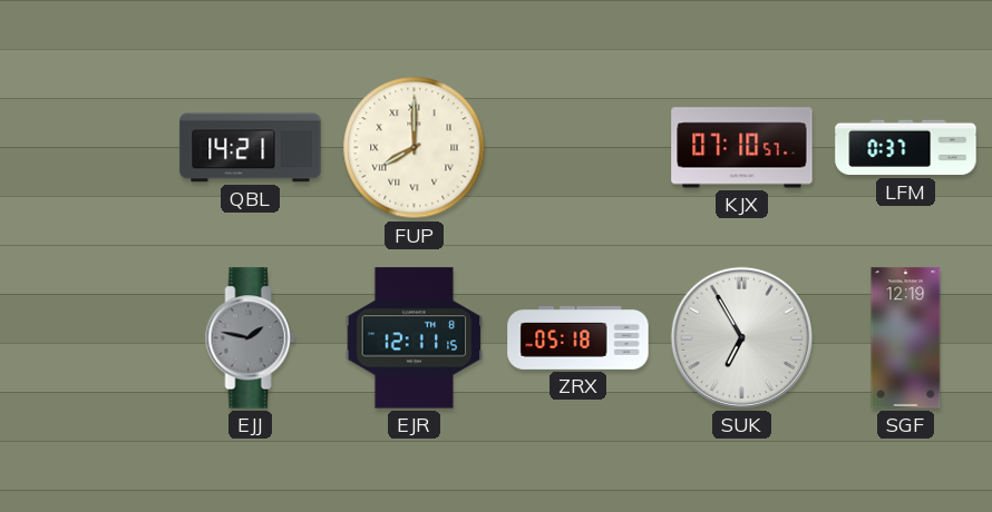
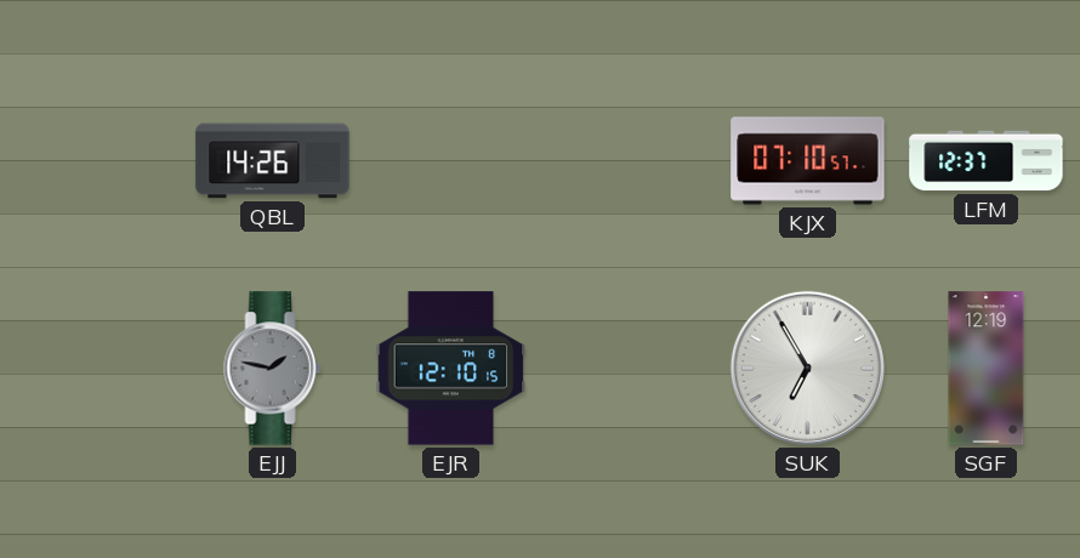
QBL: 14:21 -> 14:26 (273, 161)
FUP: 8:00 -> none (415, 148)
LFM: 0:37 -> 12:37 (987, 161)
EJR: 12:11 -> 12:10 (451, 369)
ZRX: 05:18 -> none (578, 338)
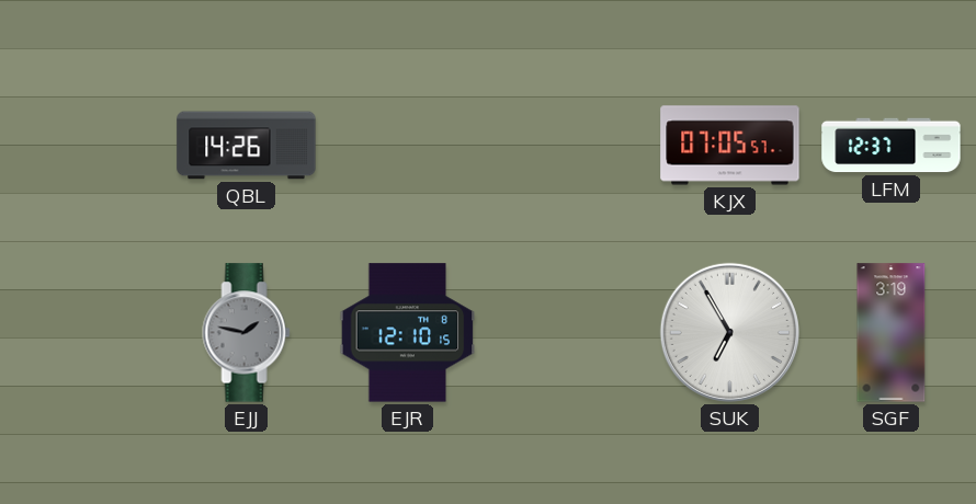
KJX: 07:10 -> 07:05 (730, 146)
SGF: 12:19 -> 3:19 (892, 333)
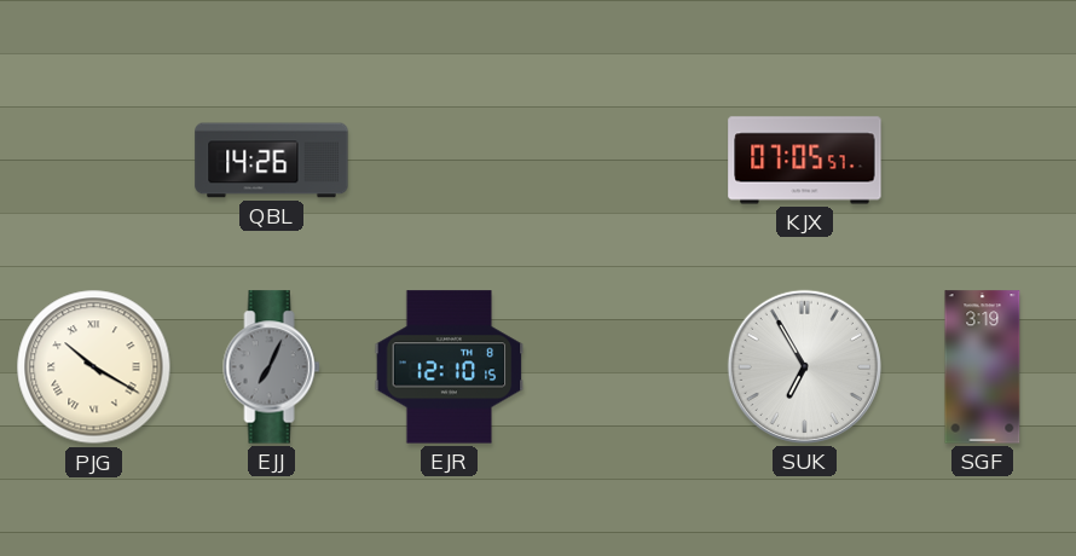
LFM: 12:37 -> none (892, 146)
PJG: none -> 10:20 (94, 367)
EJJ: 1:47 -> 7:04 (272, 367)
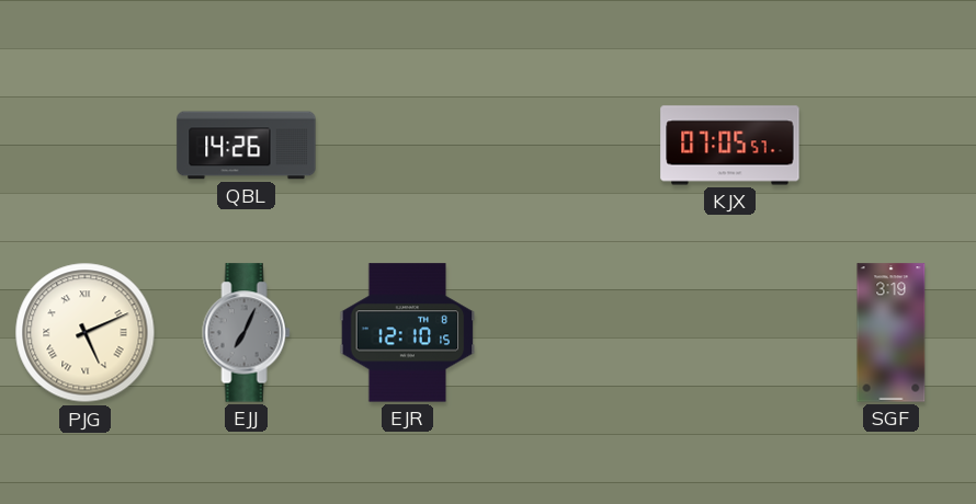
PJG: 10:20 -> 5:11 (86, 333)
SUK: 6:55 -> none (804, 366)
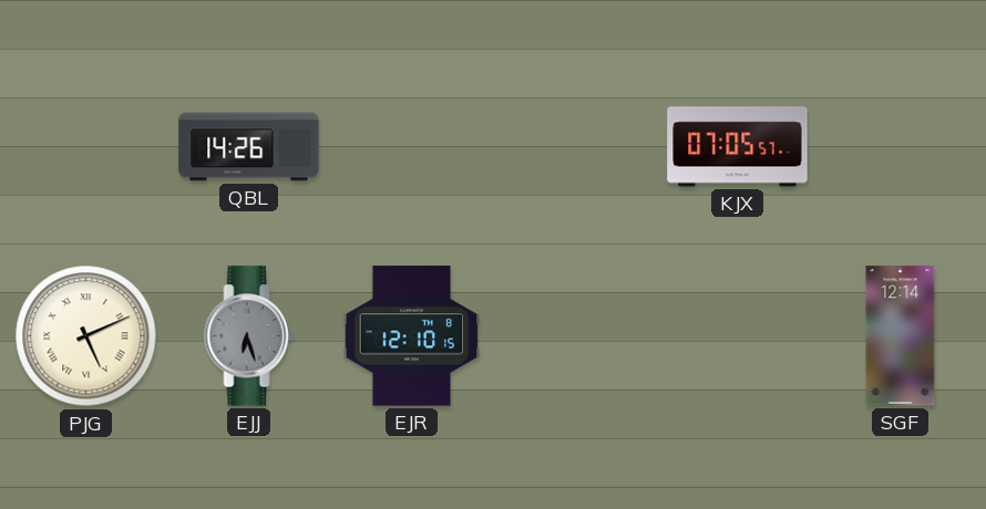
EJJ: 7:04 -> 6:27 (249, 336)
SGF: 3:19 -> 12:14 (901, 336)
